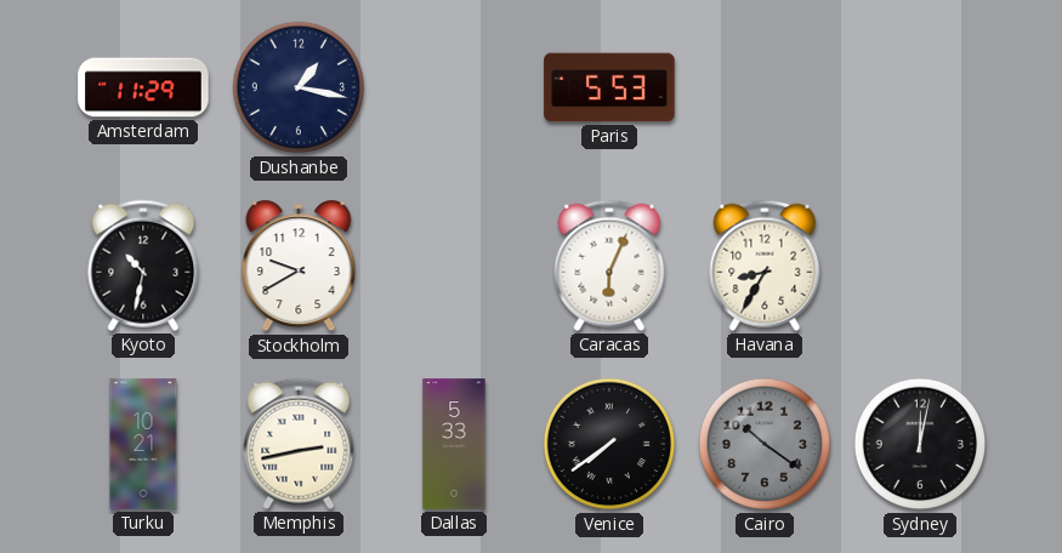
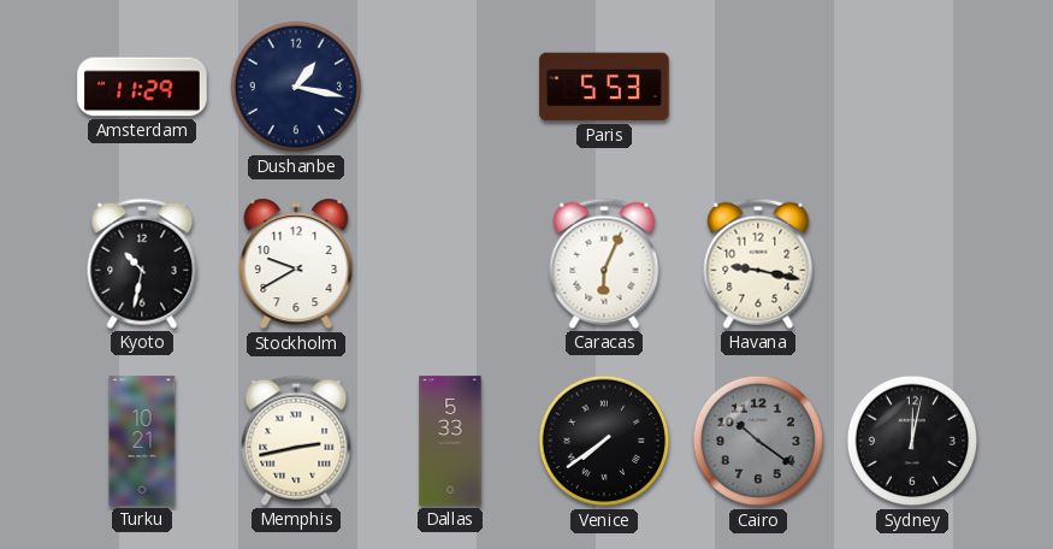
Havana: 8:35 -> 9:17 (758, 264)
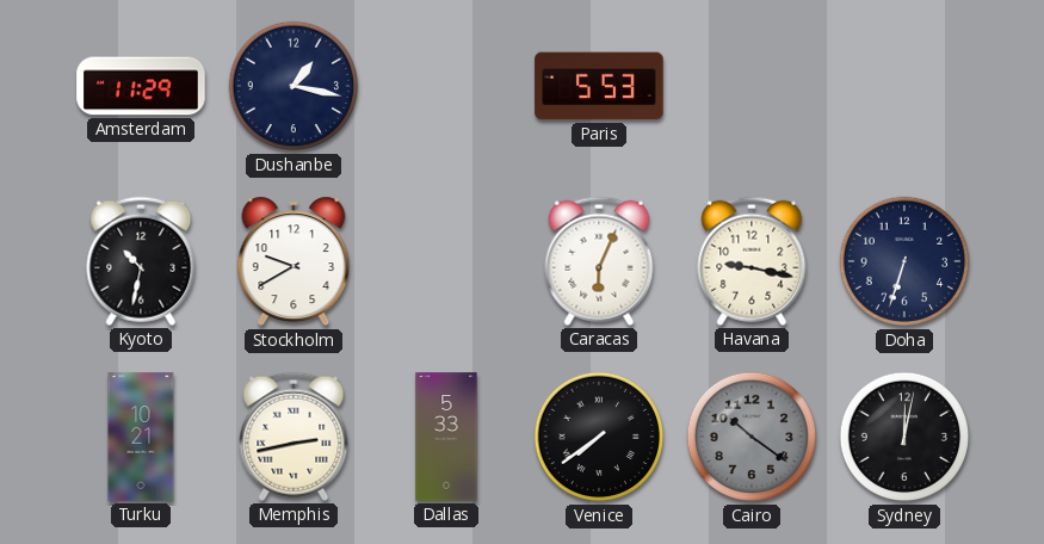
Doha: none -> 6:33 (904, 261)
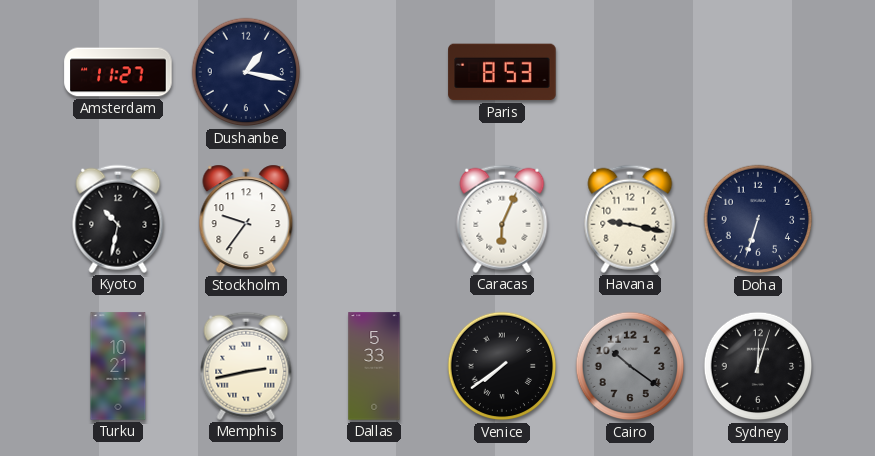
Amsterdam: 11:29 -> 11:27 (118, 72)
Paris: 5:53 -> 8:53 (502, 72)
Stockholm: 9:40 -> 9:36 (246, 219)
Sydney: 12:02 -> 12:03 (758, 366)
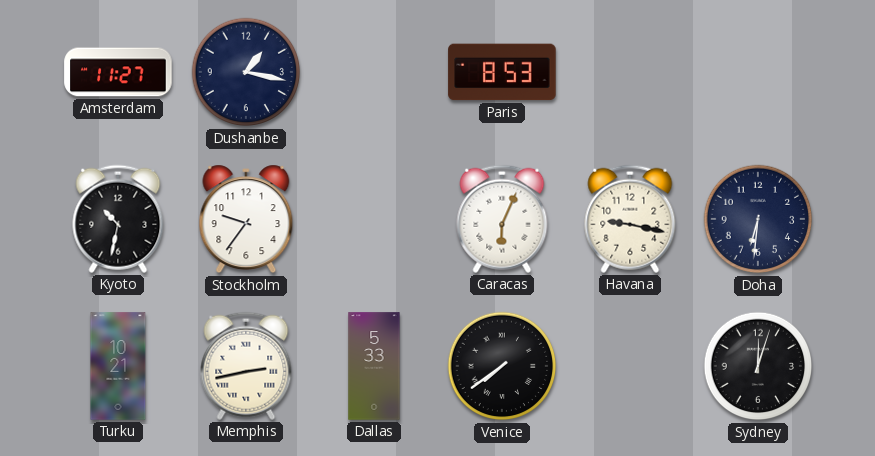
Doha: 6:33 -> 6:31 (758, 219)
Cairo: 10:21 -> none (630, 366)
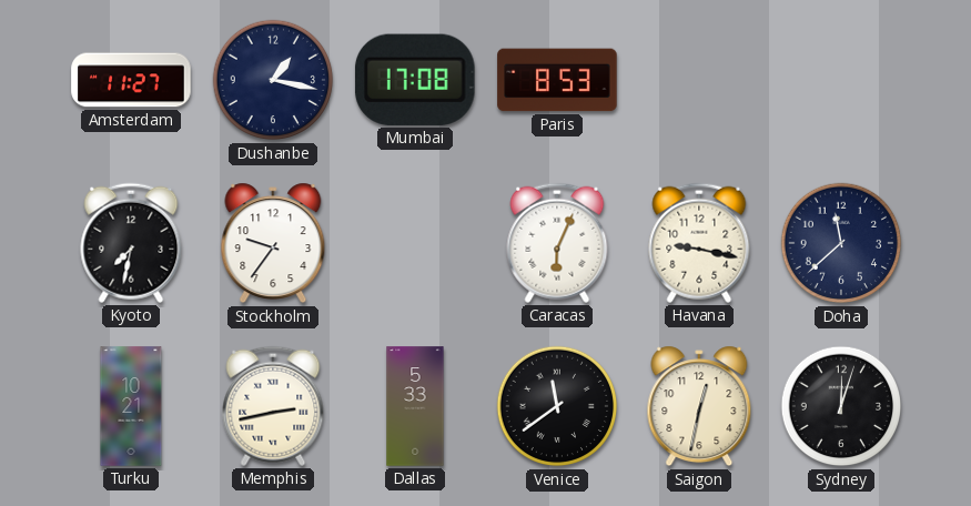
Mumbai: none -> 17:08 (415, 80)
Kyoto: 10:32 -> 7:32 (131, 243)
Doha: 6:31 -> 11:38 (841, 243)
Venice: 7:39 -> 11:39 (557, 406)
Saigon: none -> 12:32 (699, 406)
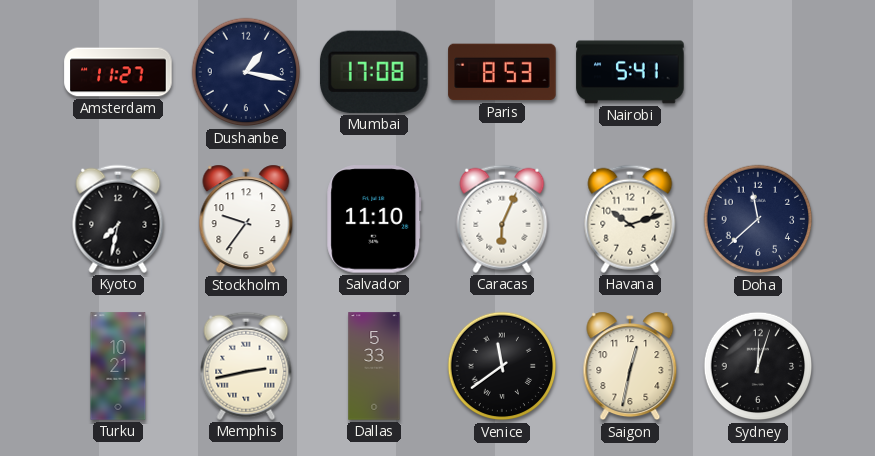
Nairobi: none -> 5:41 (630, 72)
Salvador: none -> 11:10 (374, 219)
Havana: 9:17 -> 10:12 (630, 219)
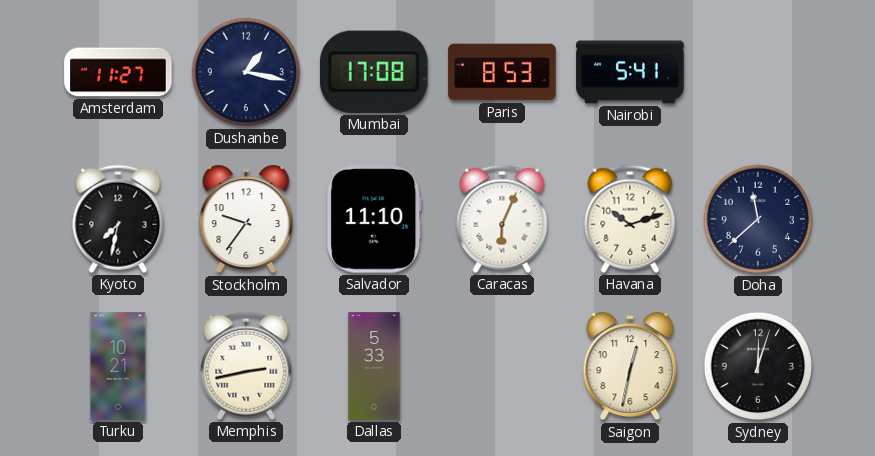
Venice: 11:39 -> none (502, 366)
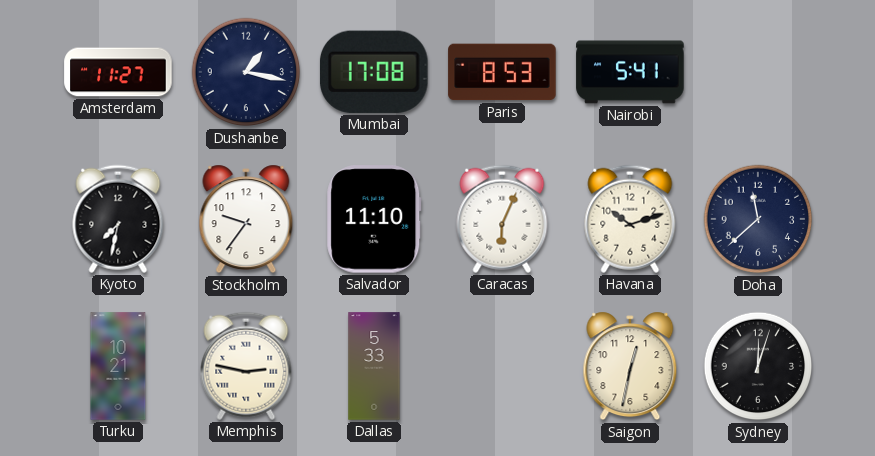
Memphis: 2:43 -> 2:47 (246, 366)
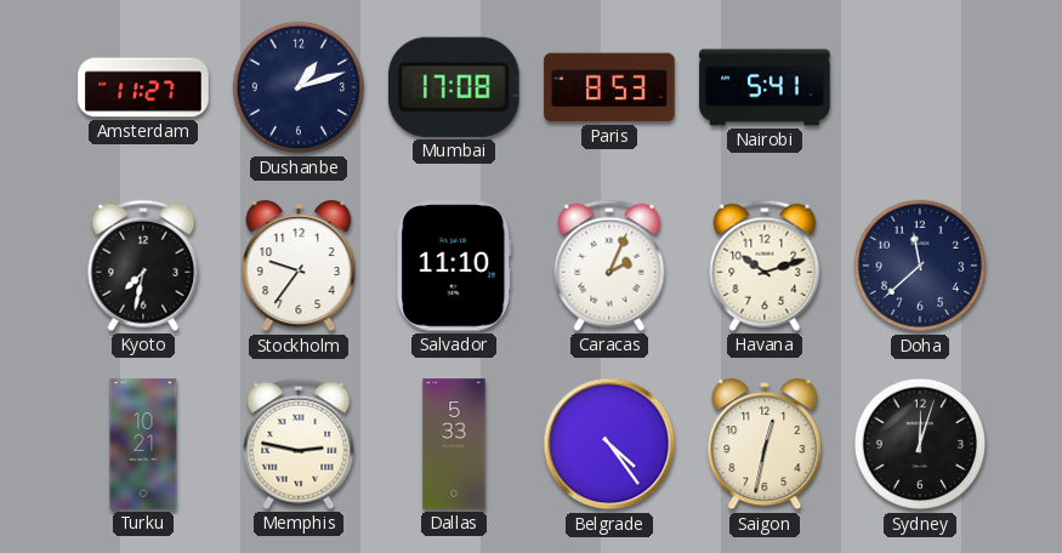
Dushanbe: 1:17 -> 1:12 (299, 87)
Caracas: 6:04 -> 2:04 (609, 266)
Belgrade: none -> 4:24 (609, 444)
